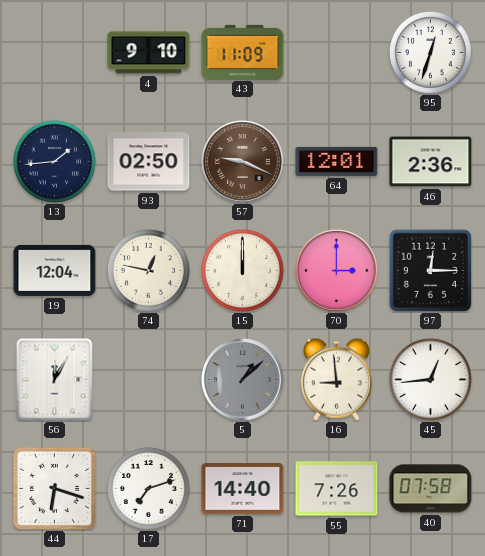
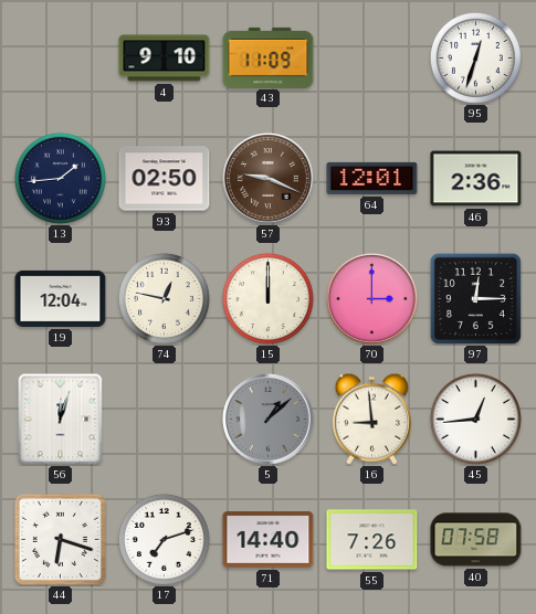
56: 12:05 -> 12:03 (61, 419)
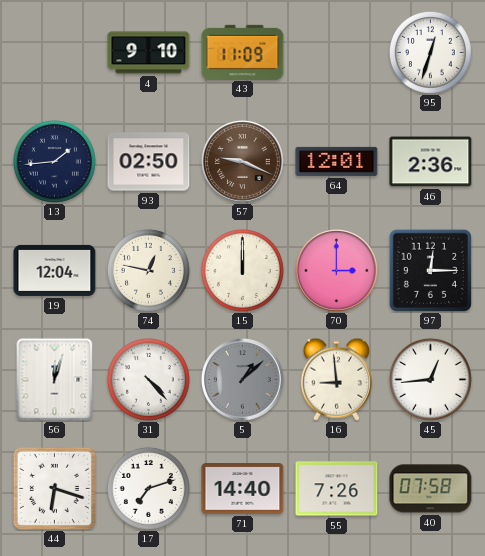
31: none -> 4:23 (148, 379)
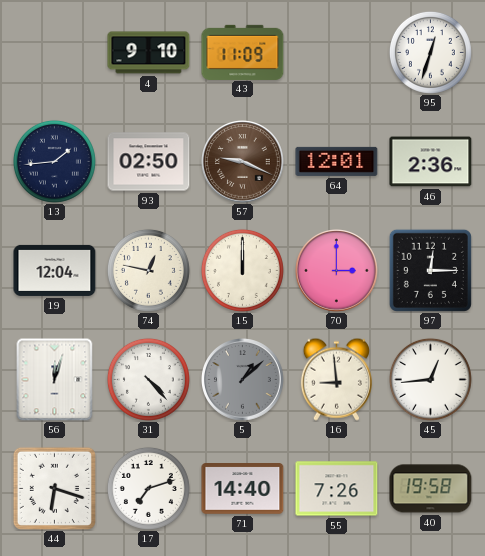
40: 07:58 -> 19:58 (431, 489)
